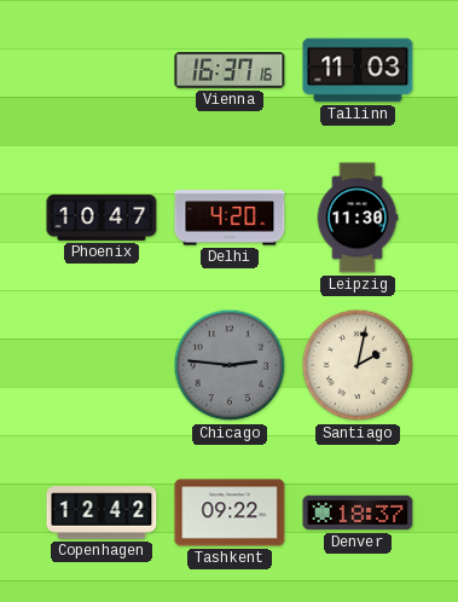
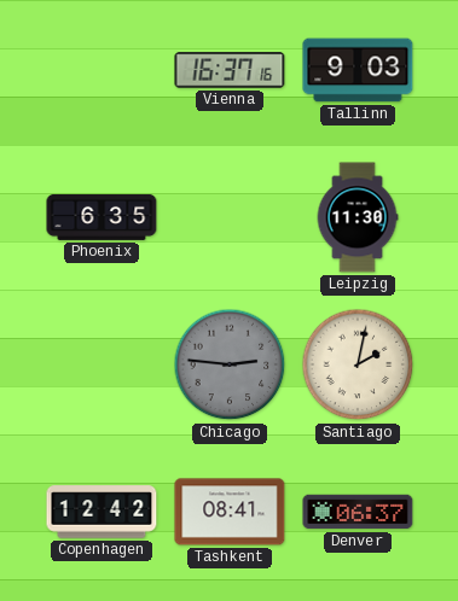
Tallinn: 11:03 -> 9:03 (358, 70)
Phoenix: 10:47 -> 6:35 (102, 217)
Delhi: 4:20 -> none (230, 218)
Tashkent: 09:22 -> 08:41 (230, 512)
Denver: 18:37 -> 06:37 (358, 512)
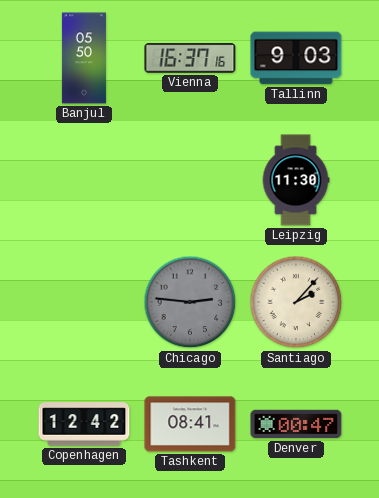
Banjul: none -> 05:50 (84, 58)
Phoenix: 6:35 -> none (102, 217)
Santiago: 2:02 -> 2:07 (296, 302)
Denver: 06:37 -> 00:47 (296, 424)
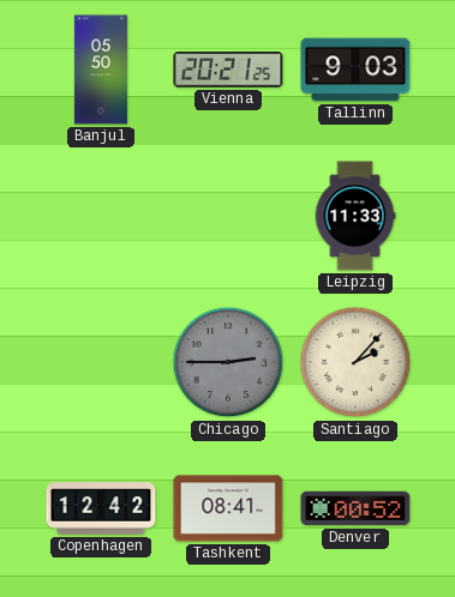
Vienna: 16:37 -> 20:21 (228, 70)
Leipzig: 11:30 -> 11:33 (355, 216)
Chicago: 2:46 -> 2:45 (228, 362)
Denver: 00:47 -> 00:52 (355, 508)
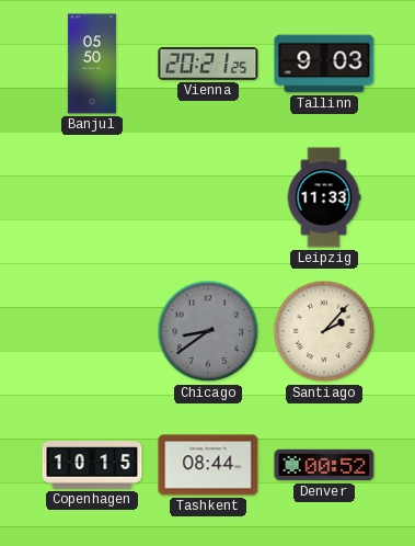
Chicago: 2:45 -> 8:39 (208, 331)
Copenhagen: 12:42 -> 10:15 (92, 465)
Tashkent: 08:41 -> 08:44 (208, 465)
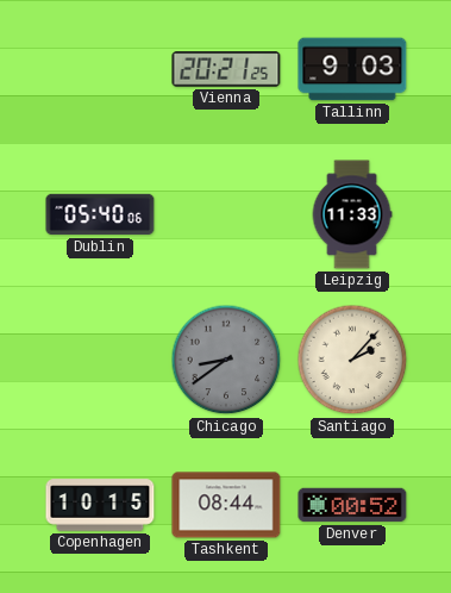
Banjul: 05:50 -> none (92, 64)
Dublin: none -> 05:40 (100, 214)
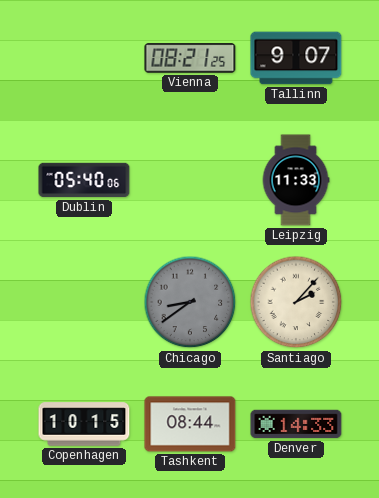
Vienna: 20:21 -> 08:21 (190, 58)
Tallinn: 9:03 -> 9:07 (296, 58)
Denver: 00:52 -> 14:33 (296, 424)
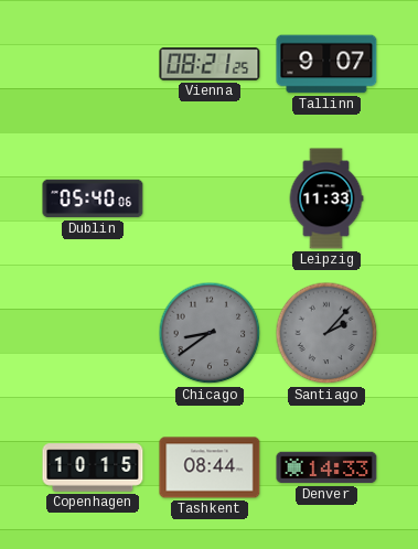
Santiago dial: cream -> grey (326, 333)
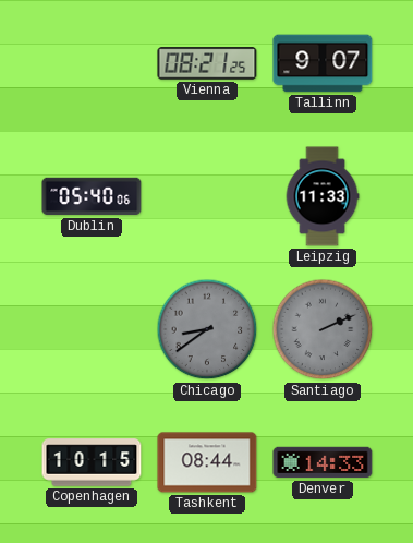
Santiago: 2:07 -> 2:11 (323, 329)
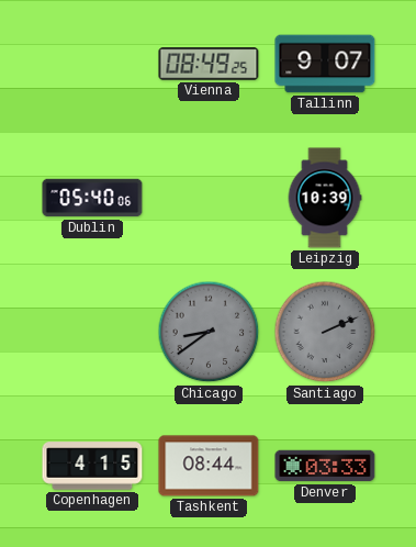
Vienna: 08:21 -> 08:49 (209, 64)
Leipzig: 11:33 -> 10:39 (325, 198)
Copenhagen: 10:15 -> 4:15 (92, 466)
Denver: 14:33 -> 03:33 (325, 466)
